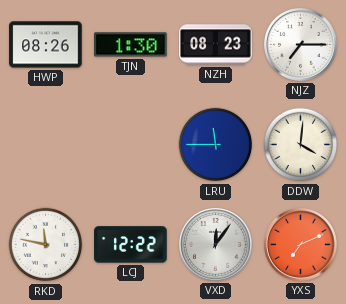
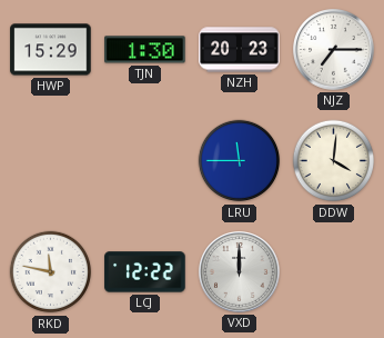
HWP: 08:26 -> 15:29 (51, 50)
NZH: 08:23 -> 20:23 (240, 50)
VXD: 12:06 -> 12:00 (240, 272)
YXS: 7:11 -> none (301, 245)
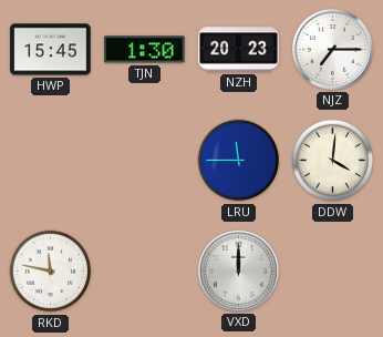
HWP: 15:29 -> 15:45 (51, 50)
LCJ: 12:22 -> none (145, 272)
